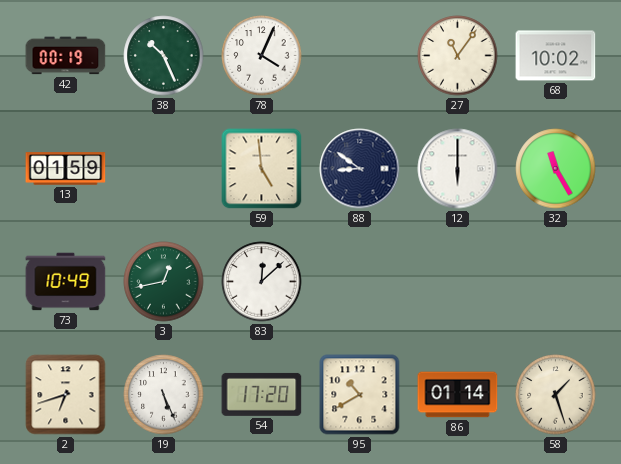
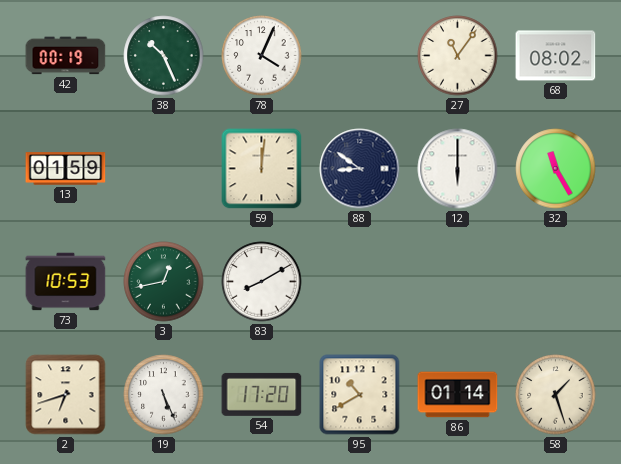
68: 10:02 -> 08:02 (556, 56)
59: 4:59 -> 12:01 (262, 169)
73: 10:49 -> 10:53 (66, 282)
83: 12:08 -> 8:10 (262, 282)
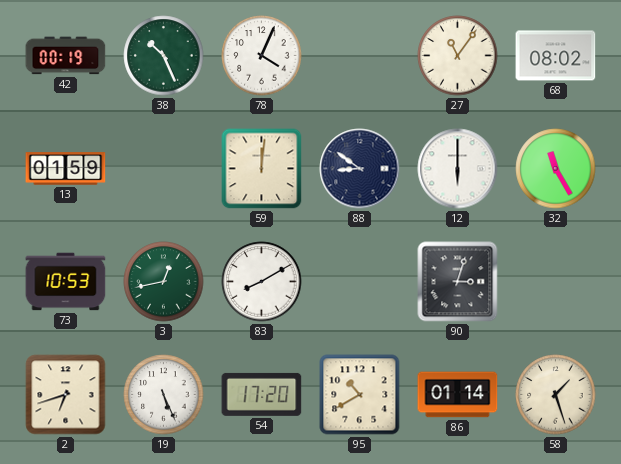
90: none -> 3:03 (458, 282)
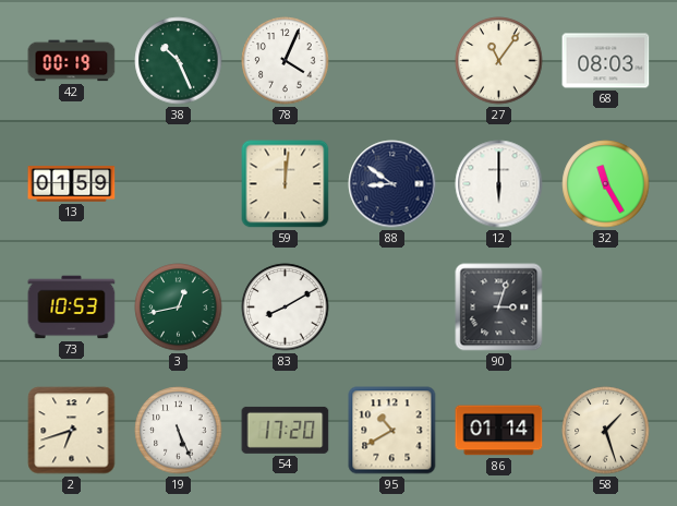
68: 08:02 -> 08:03 (606, 61)
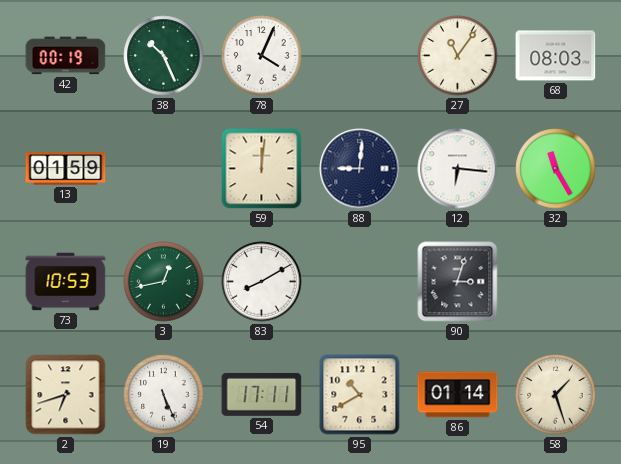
88: 8:51 -> 9:01 (360, 169)
12: 6:00 -> 6:16 (458, 169)
54: 17:20 -> 17:11 (262, 394)
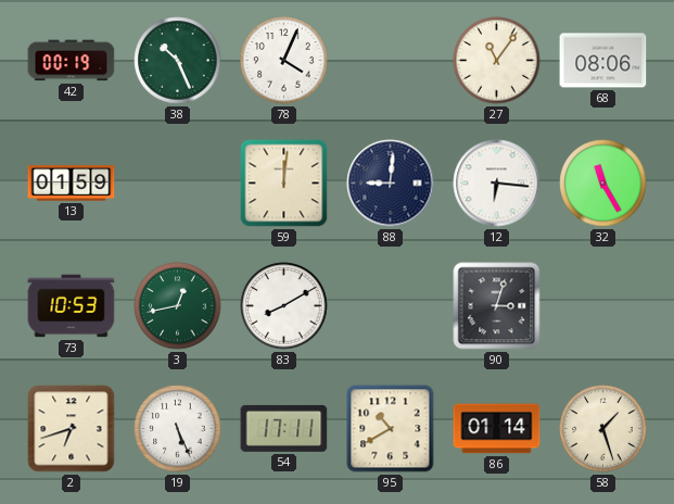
68: 08:03 -> 08:06 (603, 61)
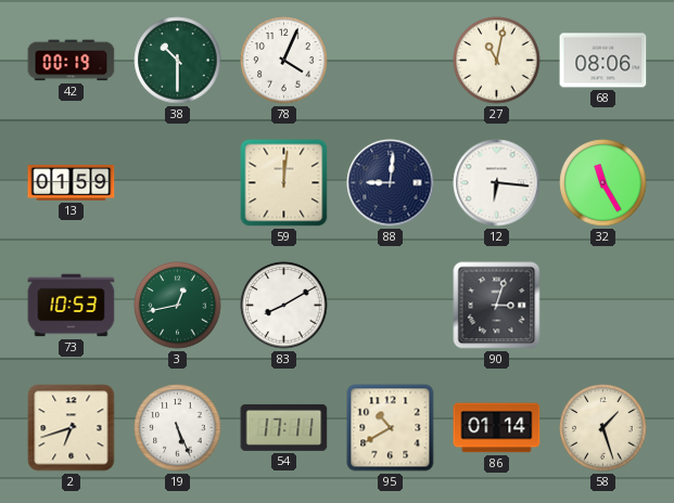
38: 10:26 -> 10:30 (178, 61)
27: 11:06 -> 11:02 (497, 61)
